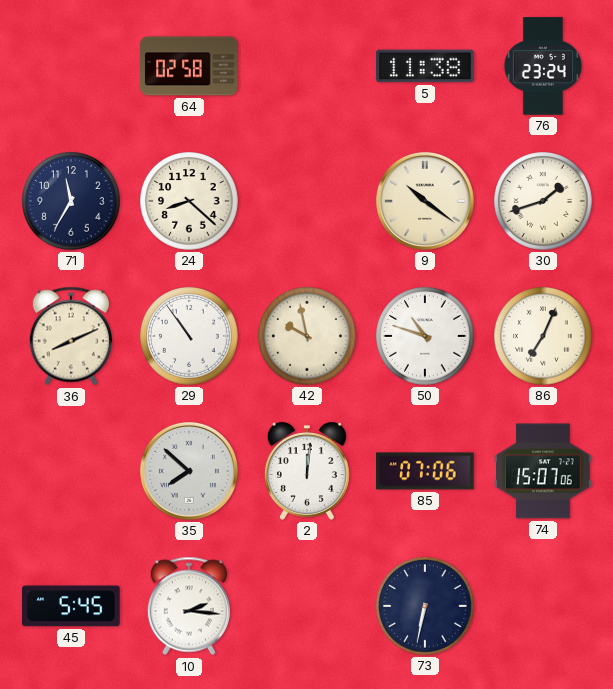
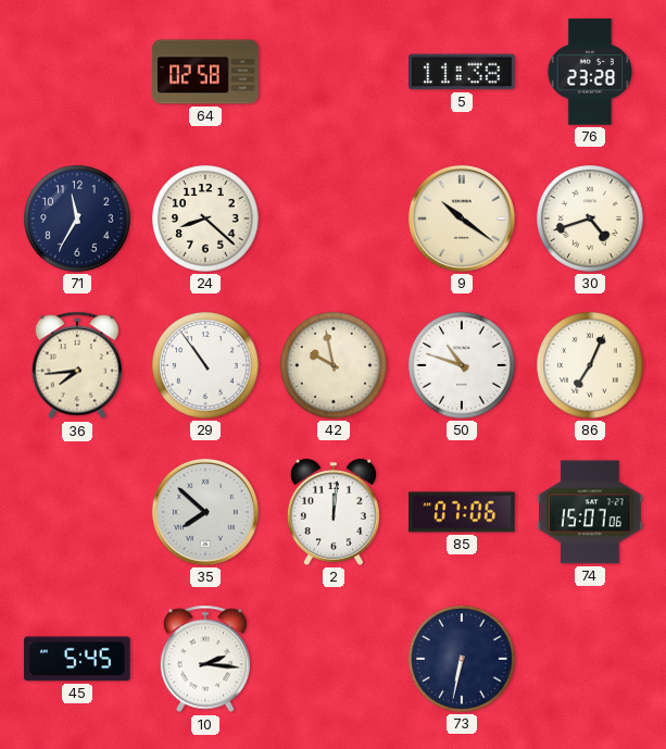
76: 23:24 -> 23:28 (590, 72)
30: 1:42 -> 4:42 (590, 219)
36: 8:11 -> 7:44 (76, 365)
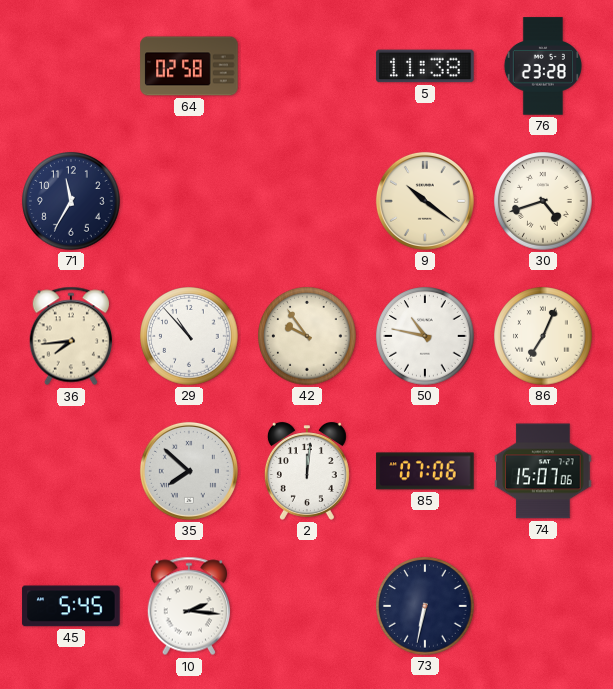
24: 8:22 -> none (205, 219)
29: 10:54 -> 10:53 (189, 336)
42: 9:58 -> 9:54 (307, 336)
50: 10:48 -> 10:47 (425, 336)
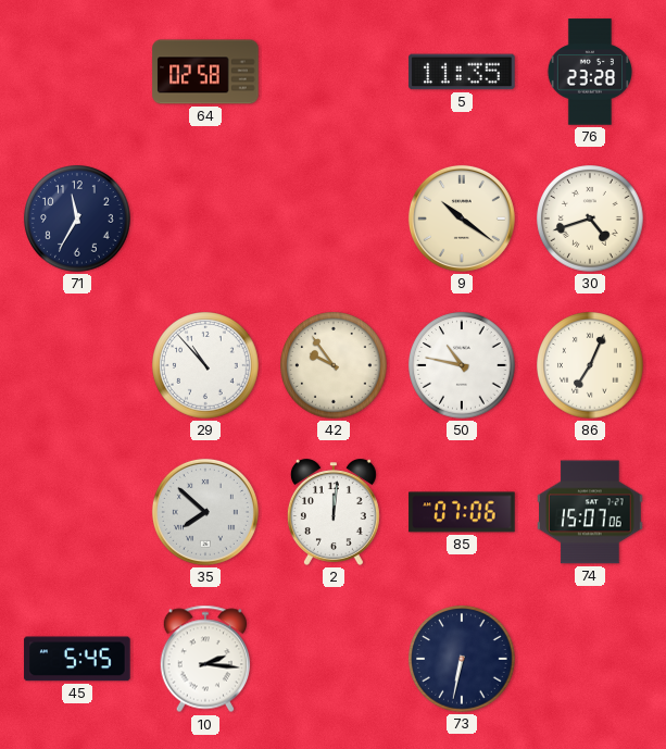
5: 11:38 -> 11:35 (462, 72)
36: 7:44 -> none (70, 336)
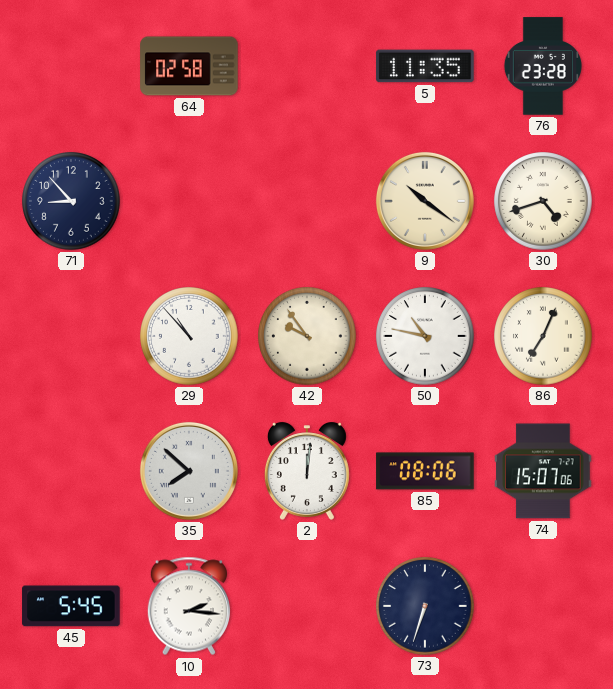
71: 11:35 -> 8:53 (71, 201)
85: 07:06 -> 08:06 (425, 471)
73: 6:32 -> 6:33 (425, 606)
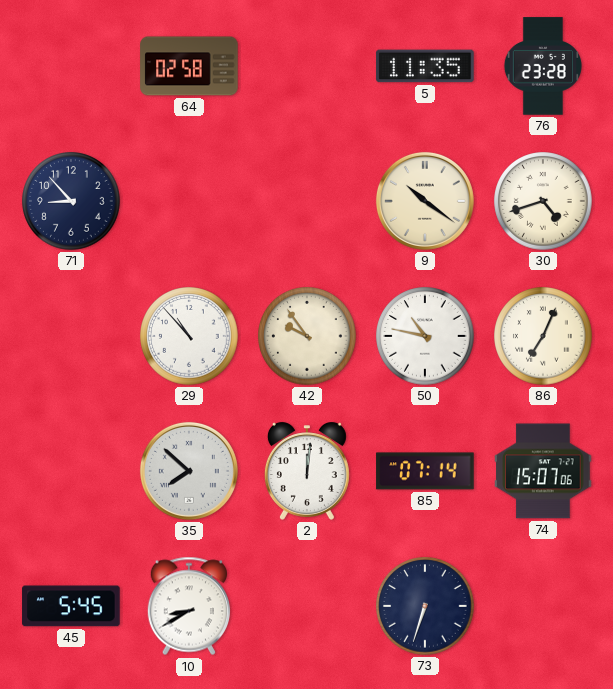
85: 08:06 -> 07:14 (425, 471)
10: 2:16 -> 8:40 (188, 606)
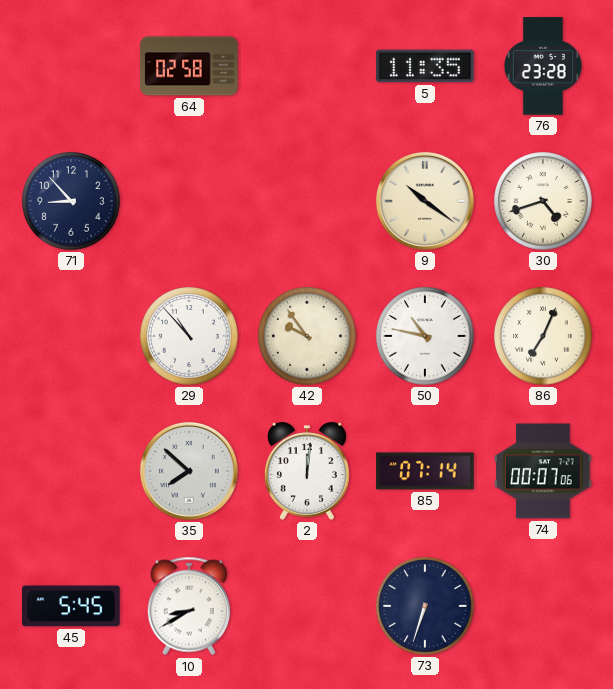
74: 15:07 -> 00:07 (543, 471)
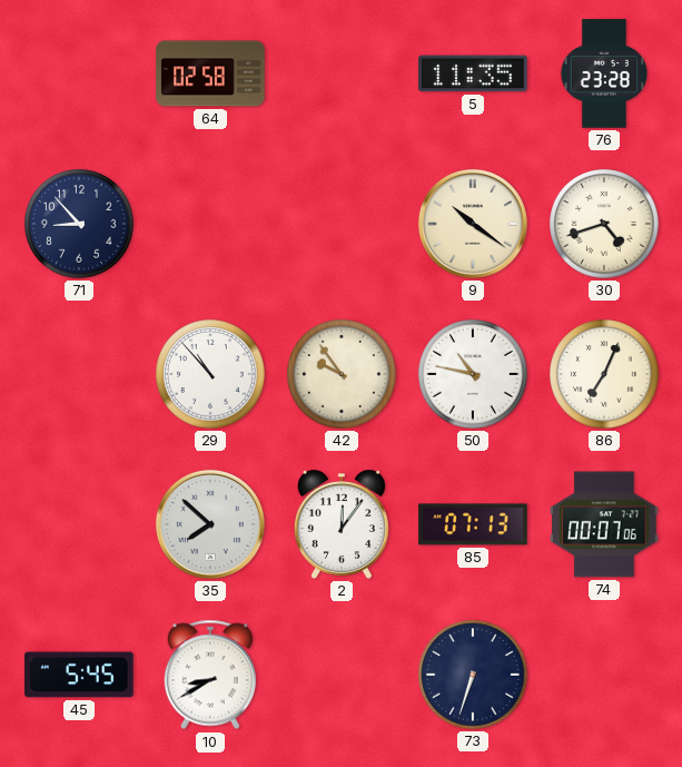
2: 12:01 -> 12:06 (342, 524)
85: 07:14 -> 07:13 (473, 524)
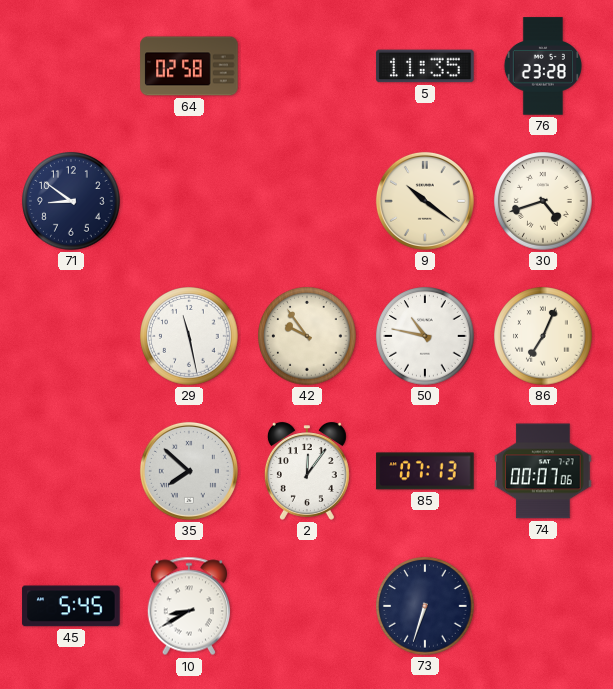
71: 8:53 -> 8:51 (71, 201)
29: 10:53 -> 11:28 (189, 336)
